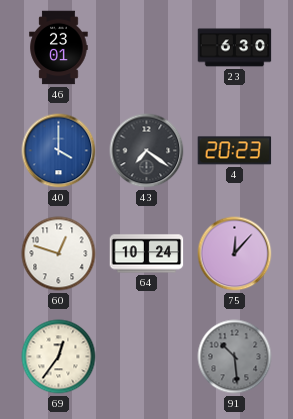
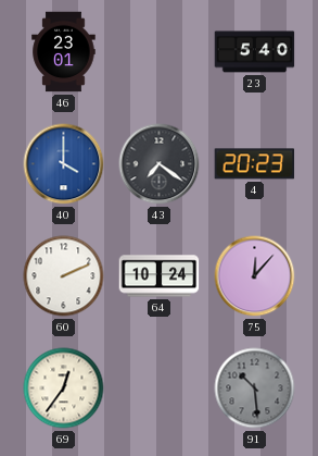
23: 6:30 -> 5:40 (255, 52)
60: 12:48 -> 2:11 (64, 276)
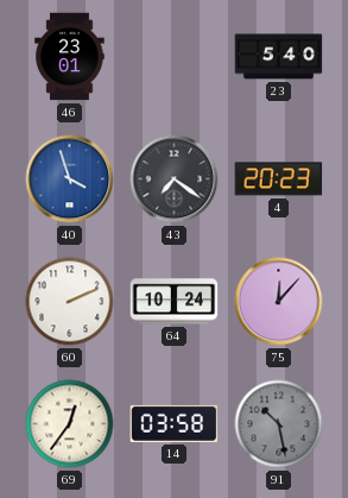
40: 4:00 -> 3:57 (70, 179)
14: none -> 03:58 (175, 423)
91: 10:29 -> 10:28 (279, 424)
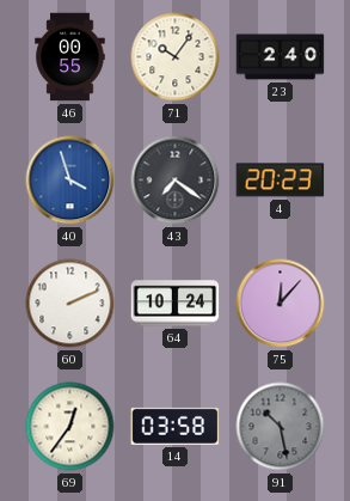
46: 23:01 -> 00:55 (70, 57)
71: none -> 10:06 (176, 57)
23: 5:40 -> 2:40 (281, 57)
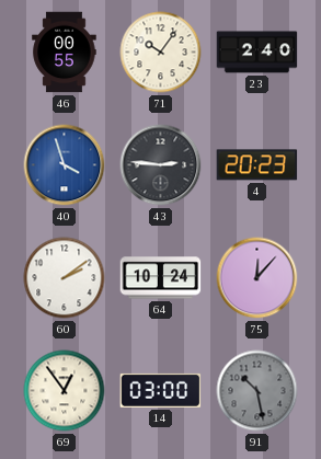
43: 7:21 -> 2:46 (161, 165)
60: 2:11 -> 2:09 (65, 278)
69: 12:36 -> 12:54 (65, 391)
14: 03:58 -> 03:00 (161, 390)
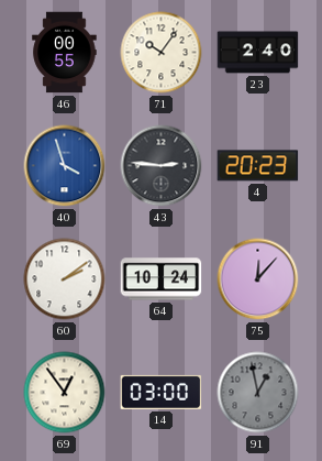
91: 10:28 -> 12:58 (258, 393)
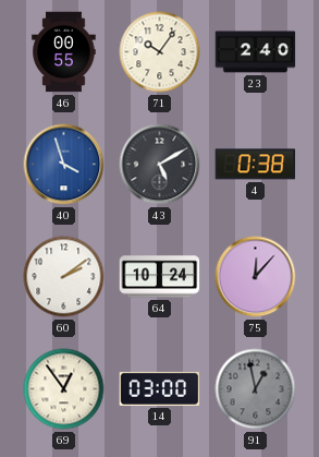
43: 2:46 -> 5:10 (160, 165)
4: 20:23 -> 0:38 (256, 165)
